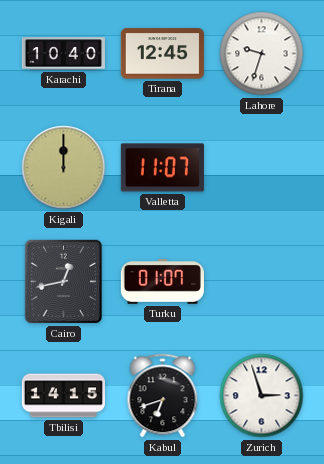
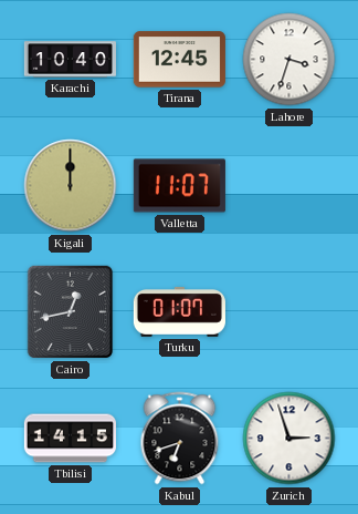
Lahore: 9:33 -> 3:33 (289, 60)
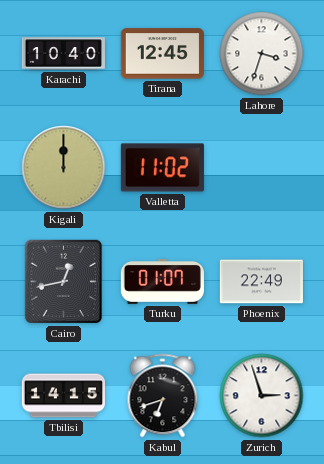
Valletta: 11:07 -> 11:02 (162, 168)
Phoenix: none -> 22:49 (261, 282)
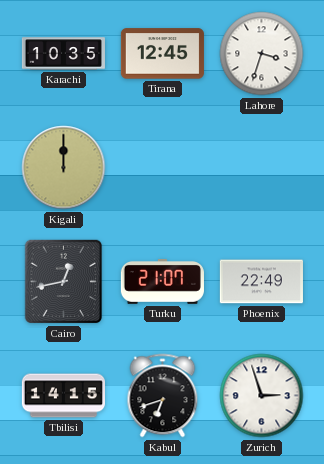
Karachi: 10:40 -> 10:35 (63, 54)
Valletta: 11:02 -> none (162, 168)
Turku: 01:07 -> 21:07 (162, 281)
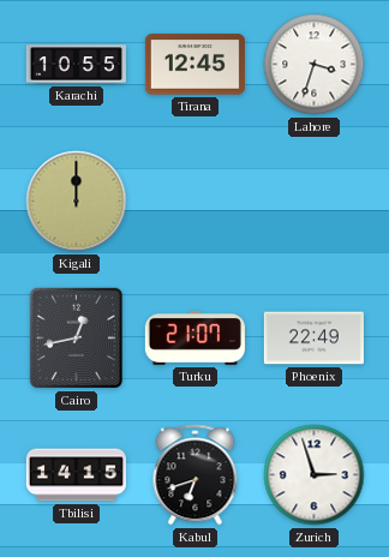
Karachi: 10:35 -> 10:55 (76, 65)
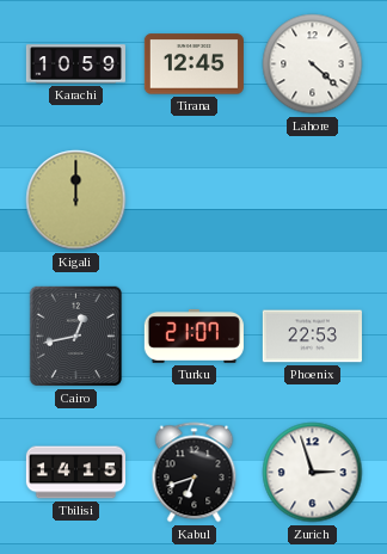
Karachi: 10:55 -> 10:59 (75, 64)
Lahore: 3:33 -> 4:22 (313, 64)
Phoenix: 22:49 -> 22:53 (312, 337)
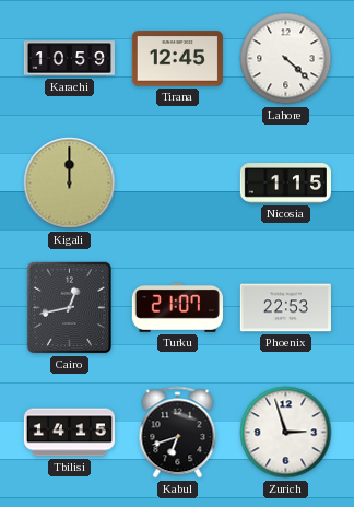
Nicosia: none -> 1:15 (285, 184)
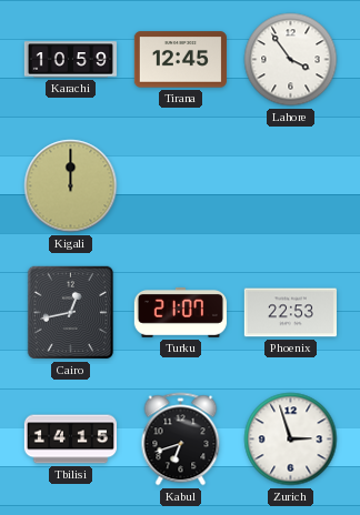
Lahore: 4:22 -> 3:54 (291, 60)
Nicosia: 1:15 -> none (285, 184)
